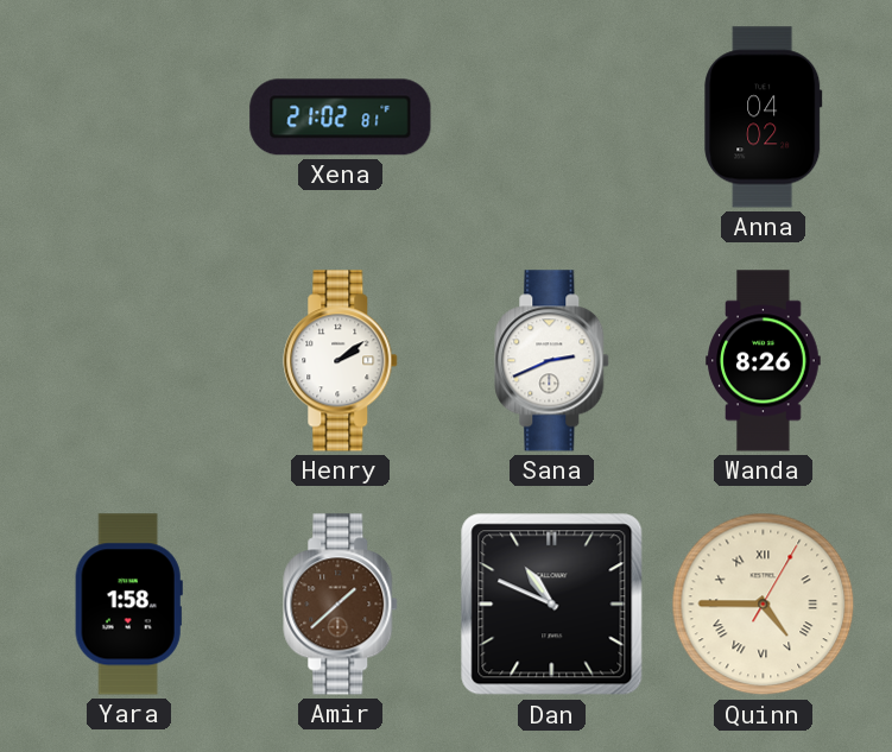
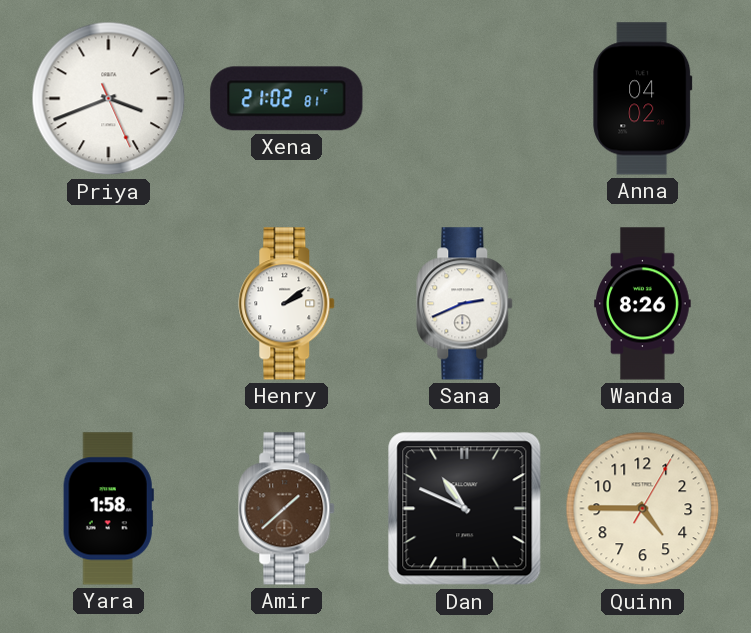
Priya: none -> 3:41 (109, 99)
Quinn numerals: Roman -> Arabic (643, 509)
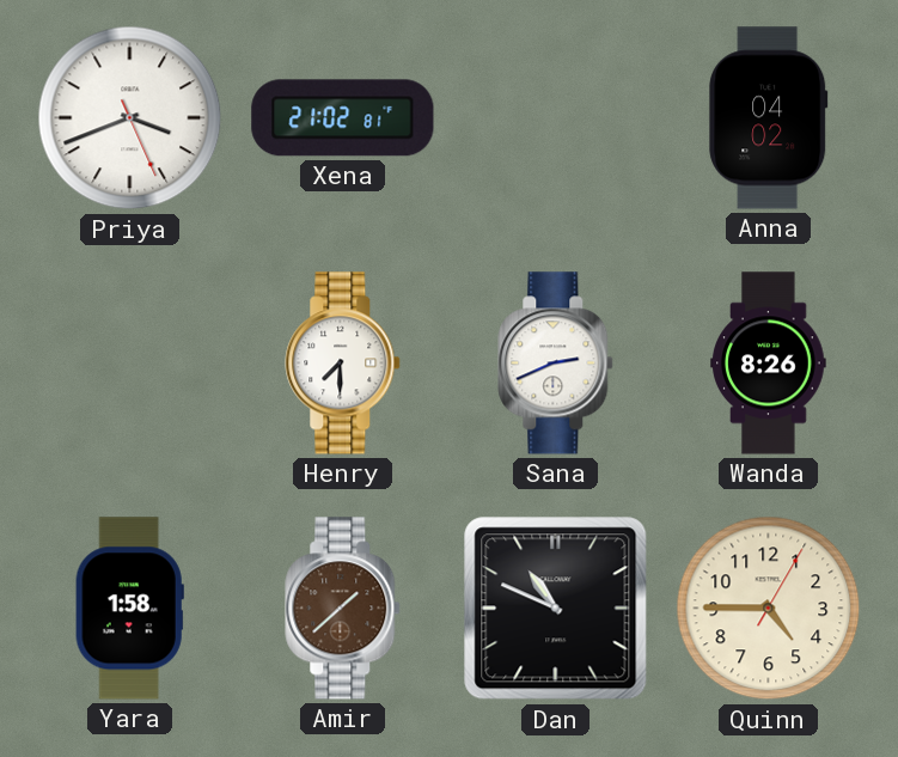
Henry: 2:09 -> 7:30 (343, 364)
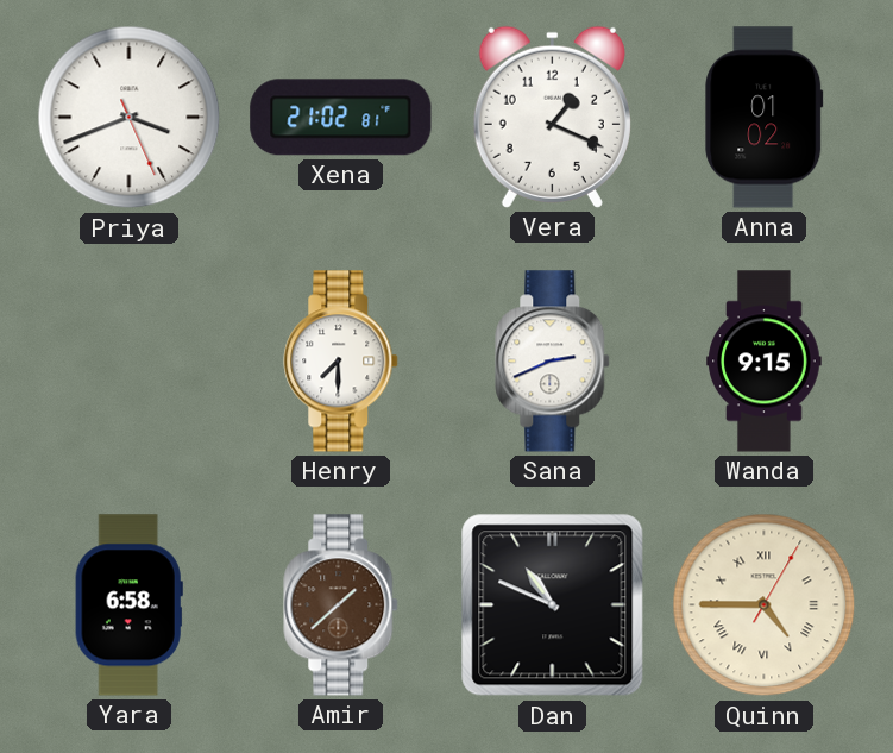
Vera: none -> 1:19 (552, 117)
Anna: 04:02 -> 01:02 (765, 118)
Wanda: 8:26 -> 9:15 (765, 362)
Yara: 1:58 -> 6:58 (128, 605)
Quinn numerals: Arabic -> Roman (765, 605)
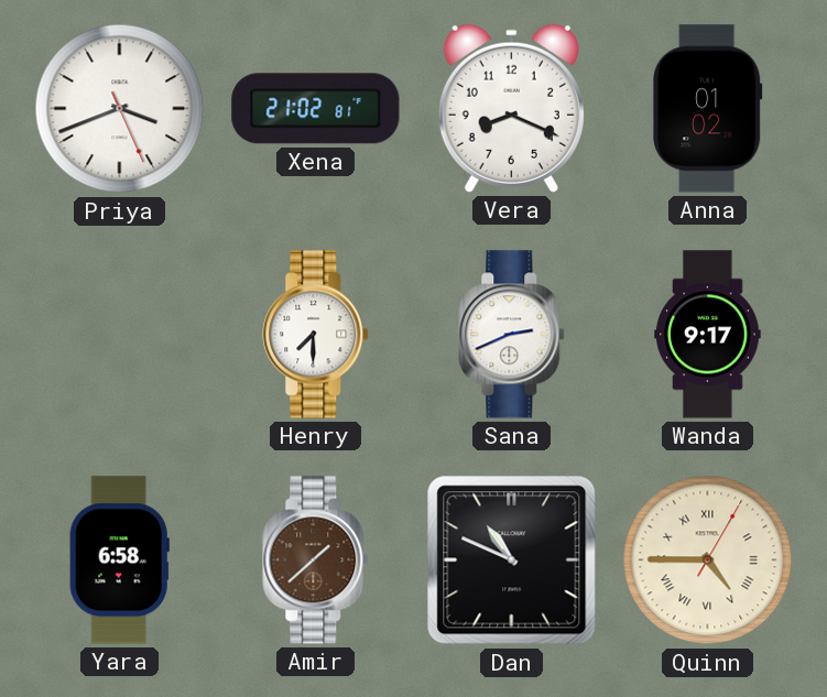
Vera: 1:19 -> 8:19 (511, 108)
Wanda: 9:15 -> 9:17 (708, 335)
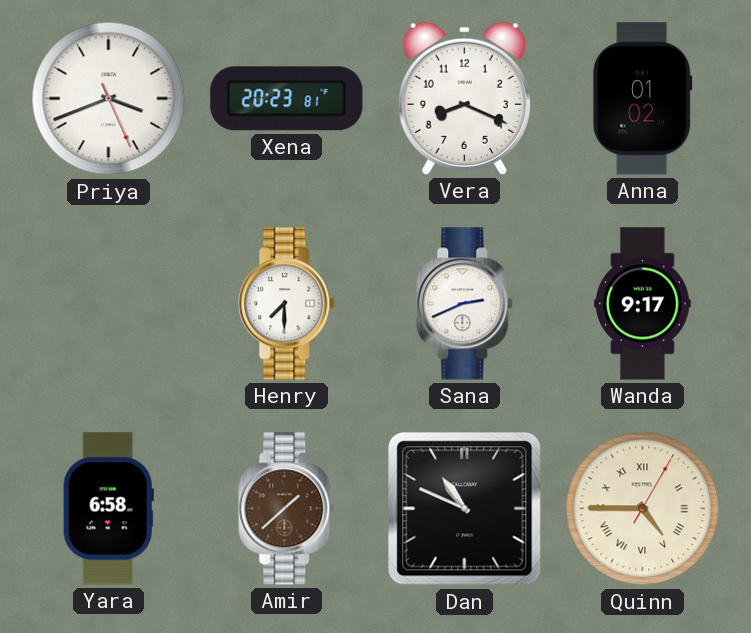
Xena: 21:02 -> 20:23 (287, 99)
